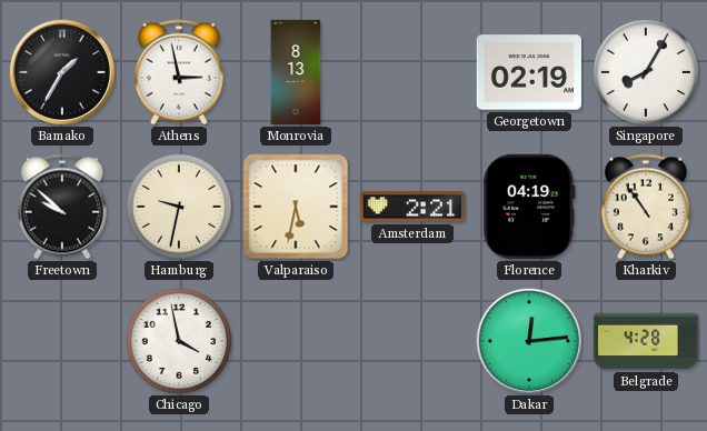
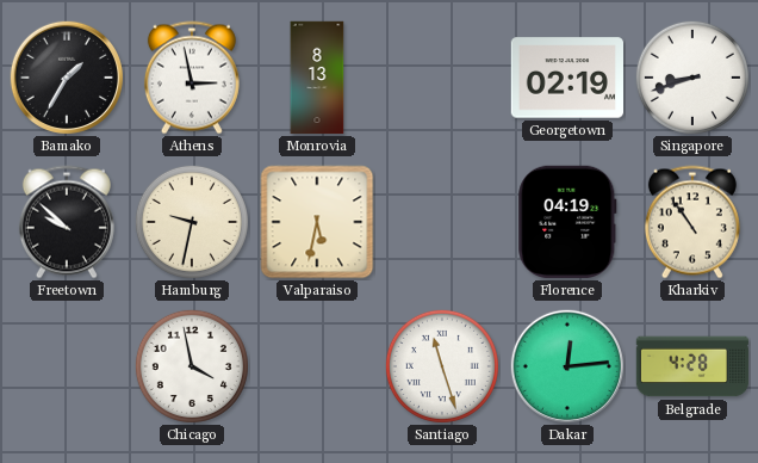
Singapore: 8:05 -> 8:42 (692, 78)
Amsterdam: 2:21 -> none (411, 207)
Santiago: none -> 11:27 (442, 366)
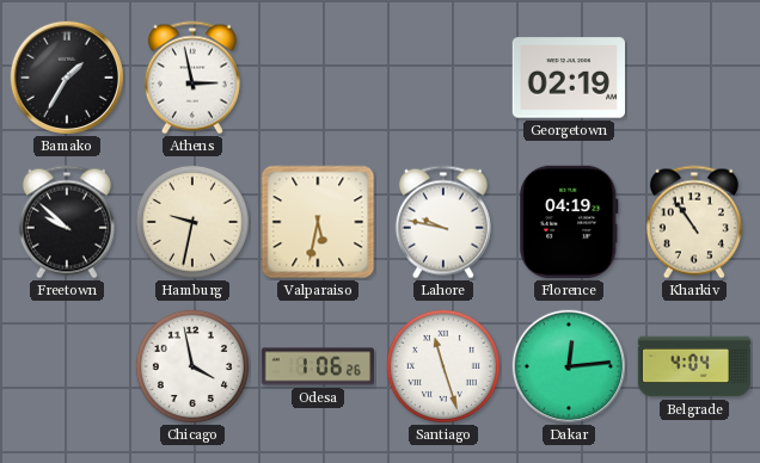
Monrovia: 8:13 -> none (317, 78)
Singapore: 8:42 -> none (692, 78)
Lahore: none -> 9:47 (443, 222)
Odesa: none -> 1:06 (317, 366)
Belgrade: 4:28 -> 4:04 (694, 366)
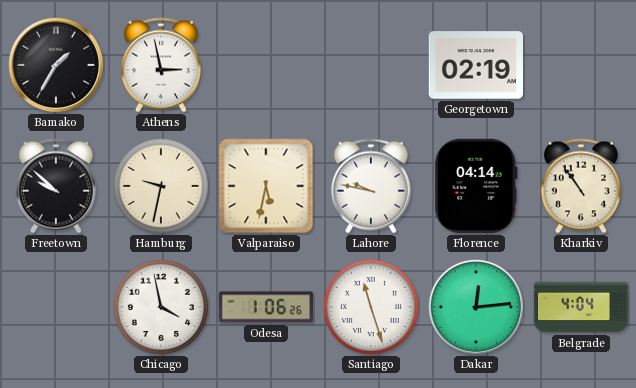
Florence: 04:19 -> 04:14 (476, 186)
